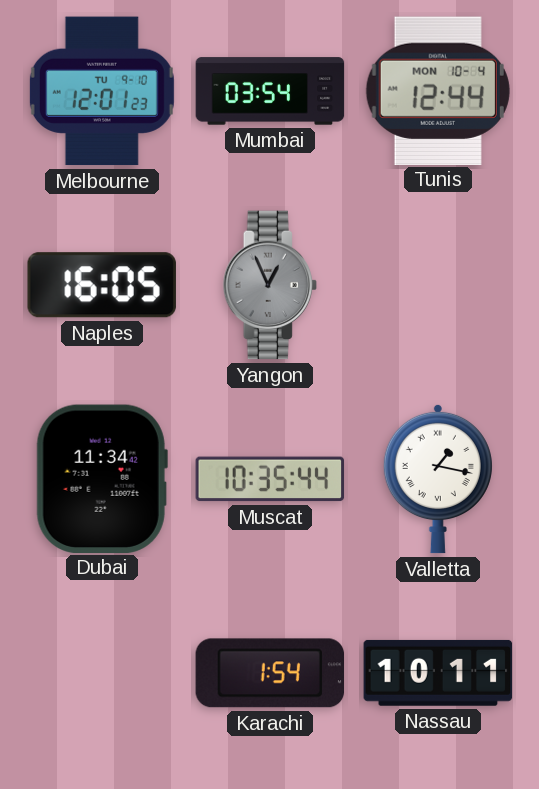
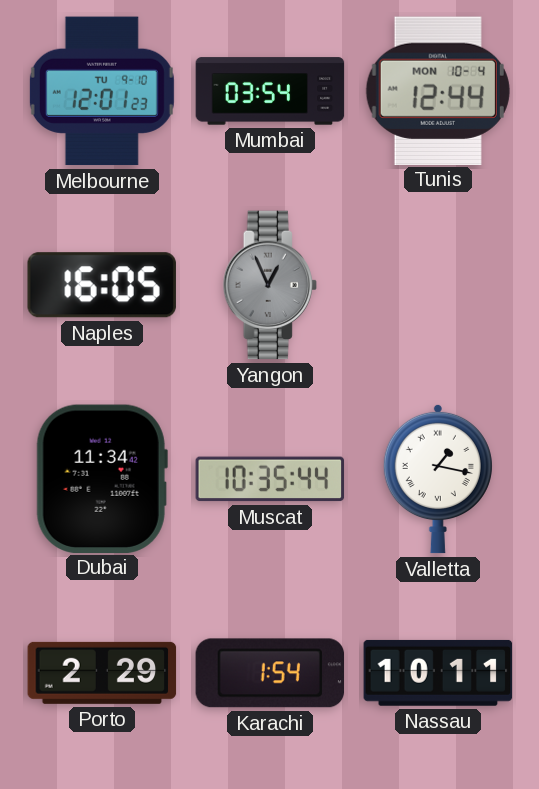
Porto: none -> 2:29 (102, 673)
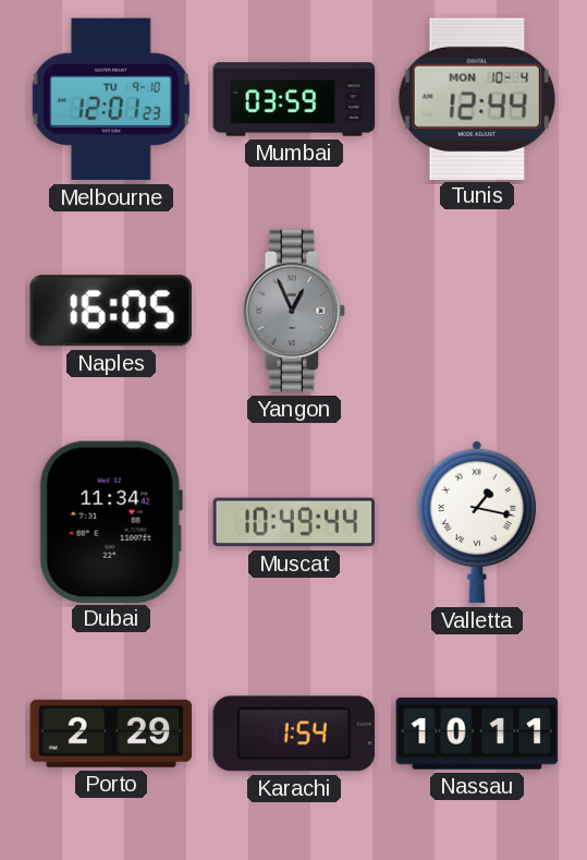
Mumbai: 03:54 -> 03:59 (294, 99)
Muscat: 10:35 -> 10:49 (294, 522)
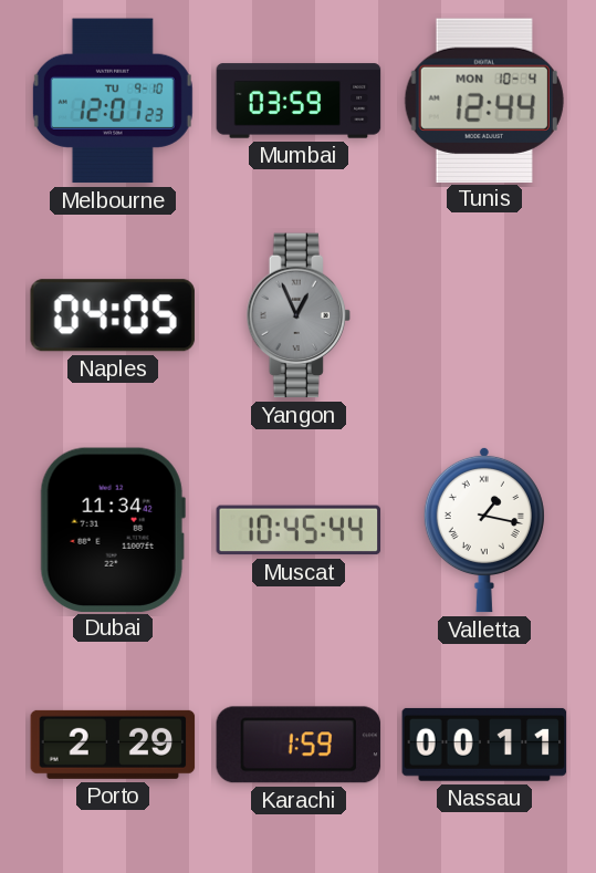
Naples: 16:05 -> 04:05 (113, 315)
Muscat: 10:49 -> 10:45 (299, 530)
Karachi: 1:54 -> 1:59 (299, 745)
Nassau: 10:11 -> 00:11 (484, 745)
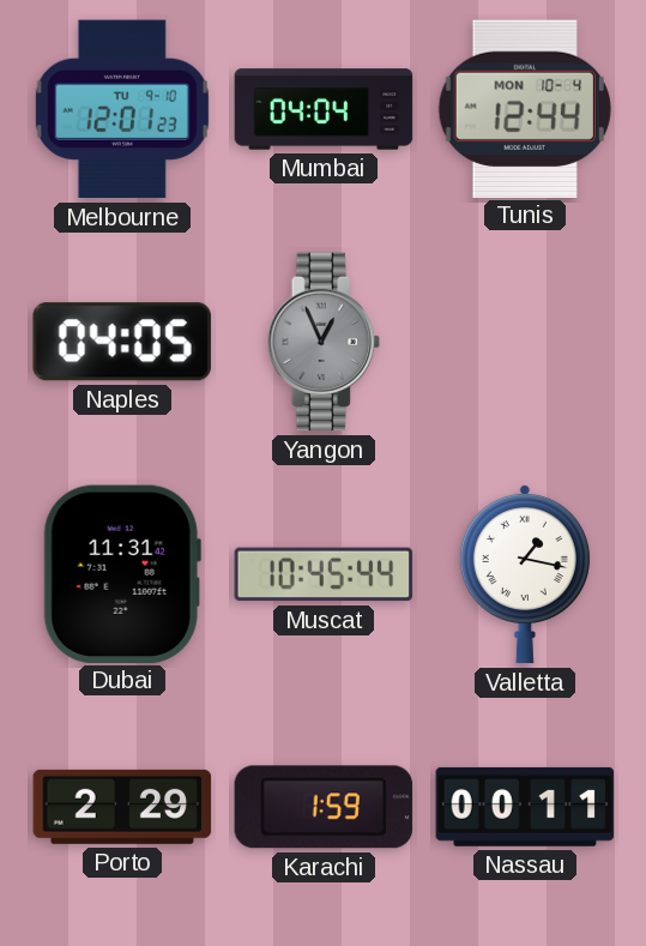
Mumbai: 03:59 -> 04:04 (324, 109)
Dubai: 11:34 -> 11:31 (122, 573)
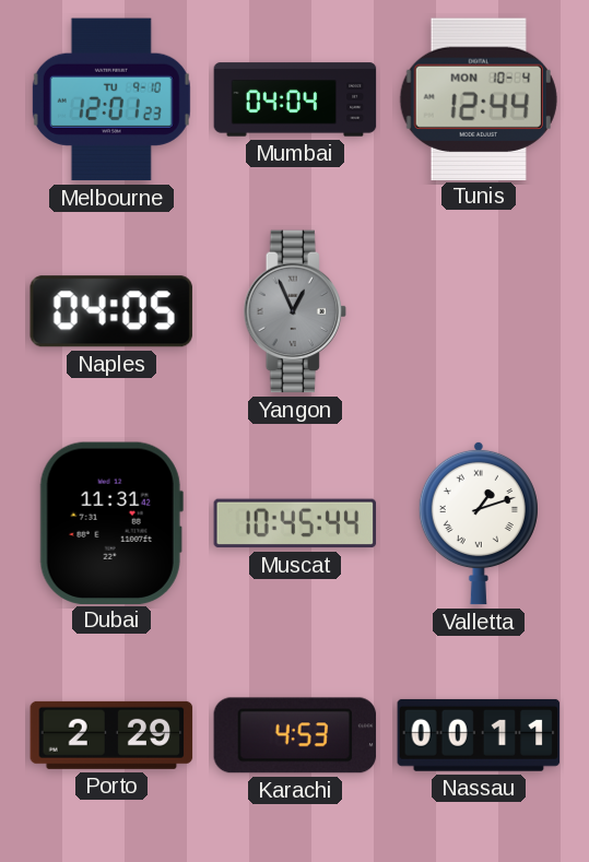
Valletta: 1:17 -> 1:12 (479, 523)
Karachi: 1:59 -> 4:53 (295, 735)
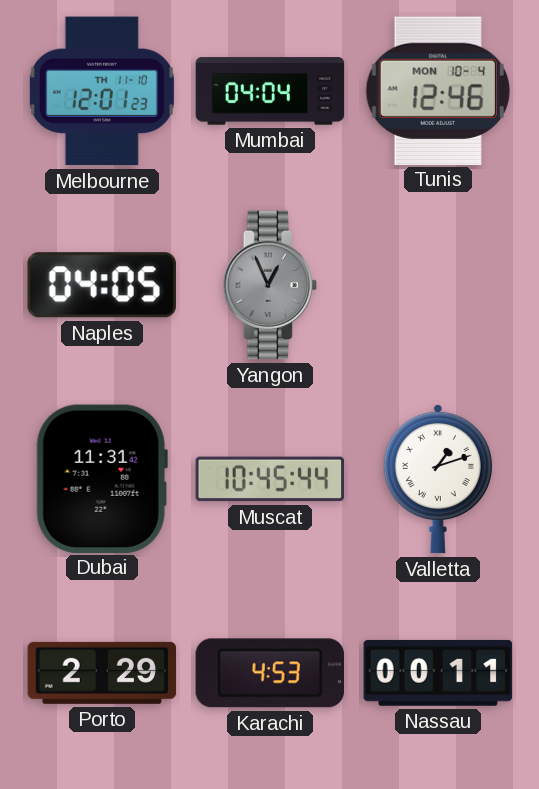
Melbourne date: TU 9-10 -> TH 11-10 (102, 91)
Tunis: 12:44 -> 12:46 (438, 90)
